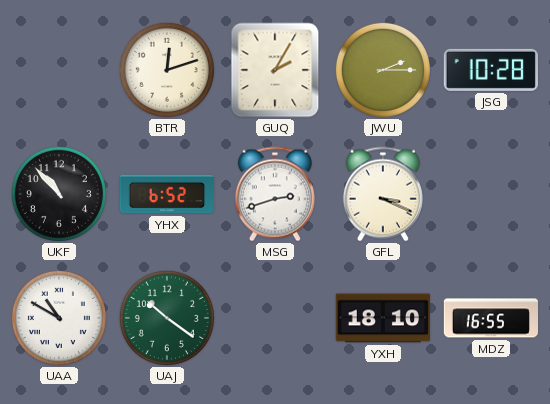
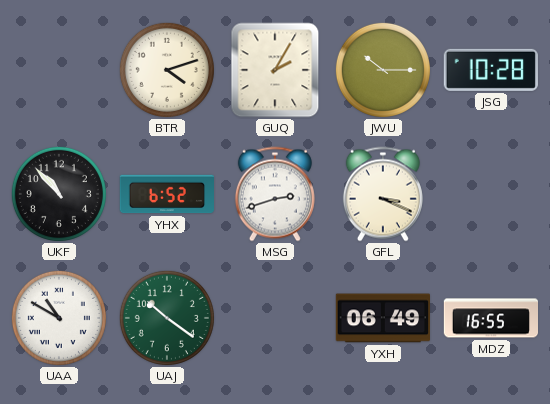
BTR: 12:12 -> 4:12 (167, 70)
JWU: 2:15 -> 10:15 (383, 70)
YXH: 18:10 -> 06:49 (382, 318)
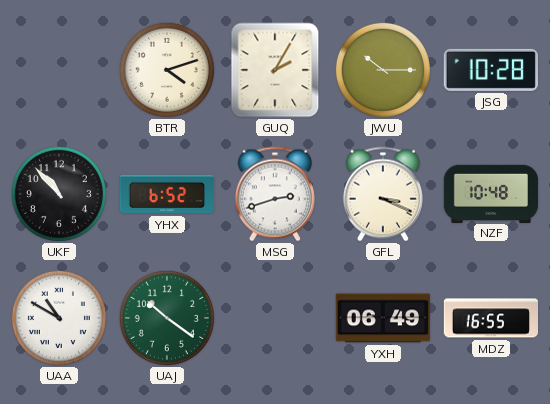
NZF: none -> 10:48 (491, 193)
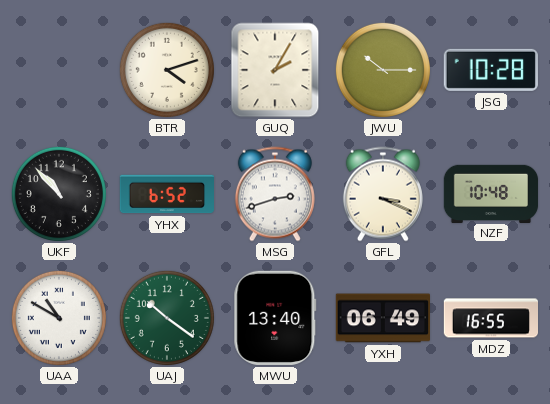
MWU: none -> 13:40 (275, 318)
